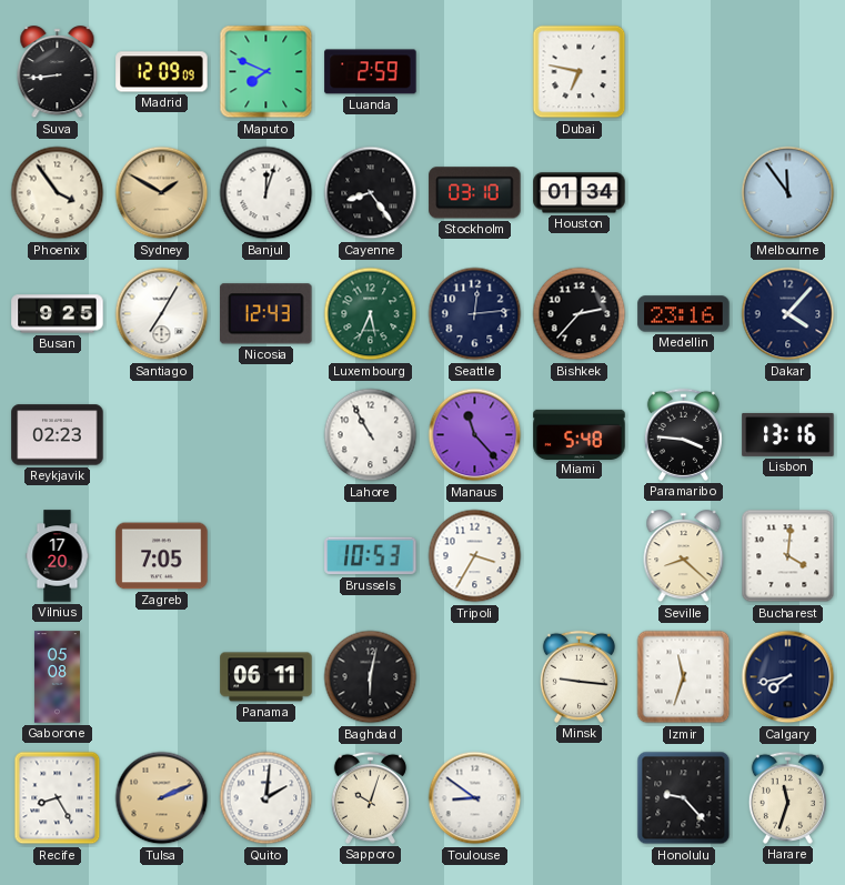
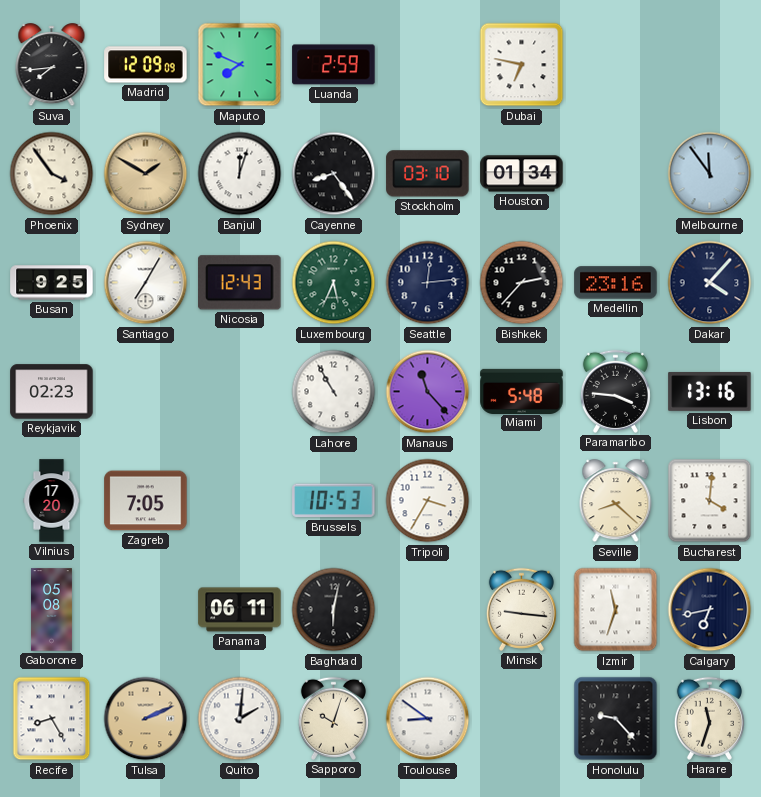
Suva: 8:44 -> 7:44 (52, 65)
Calgary: 7:43 -> 6:43 (710, 610)
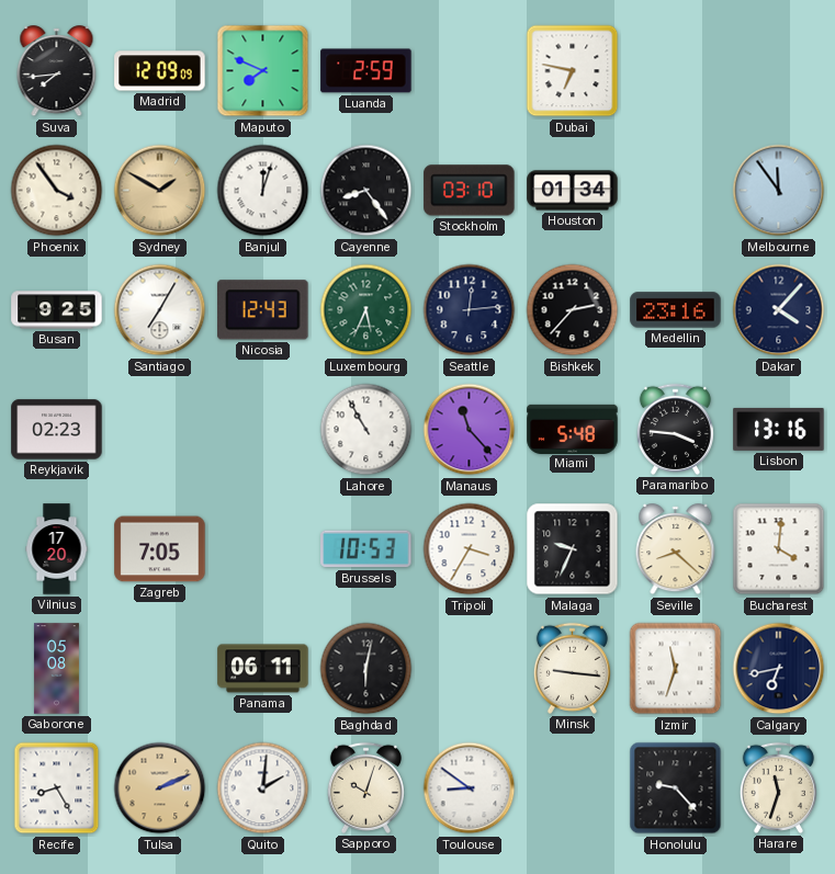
Malaga: none -> 9:34 (573, 549)
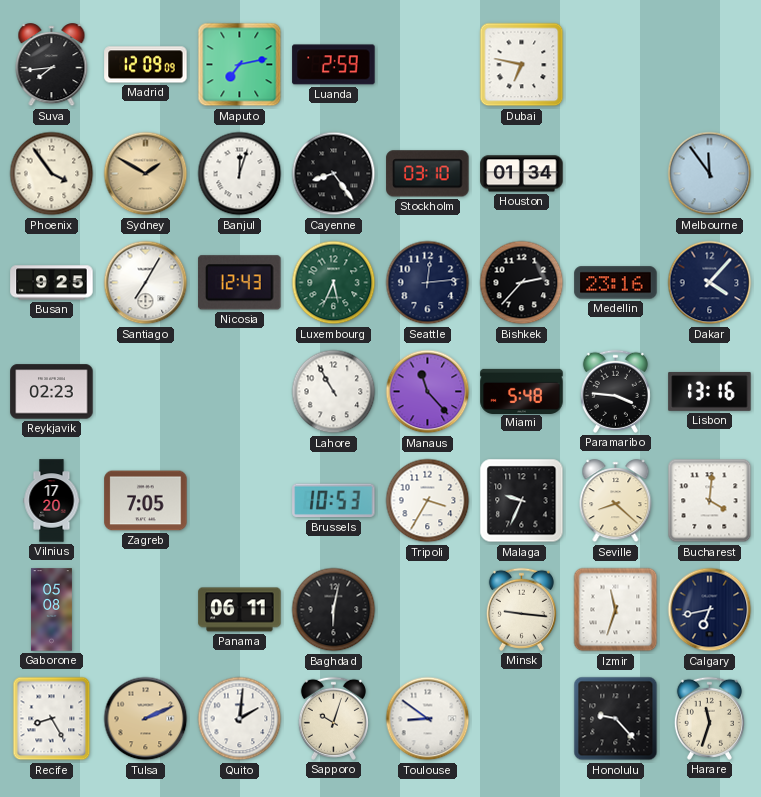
Maputo: 7:49 -> 7:13 (240, 65)
